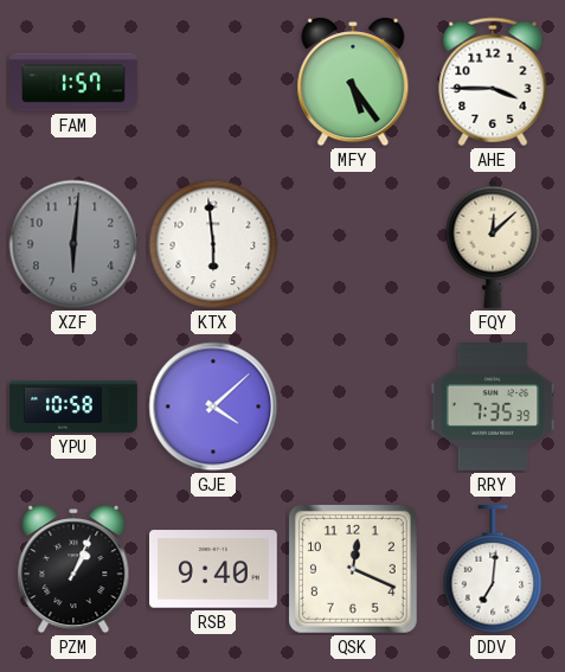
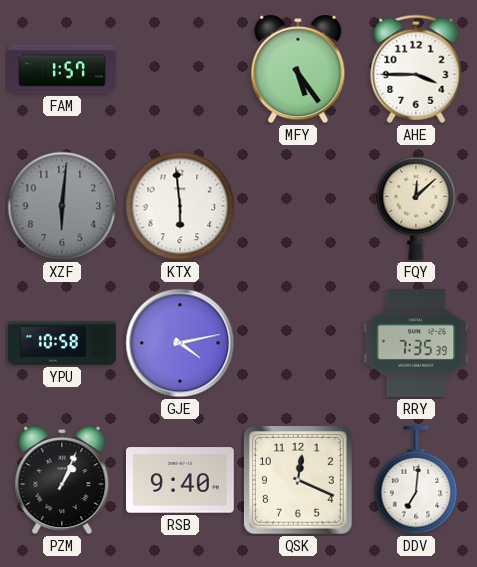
GJE: 4:08 -> 4:13 (180, 343)
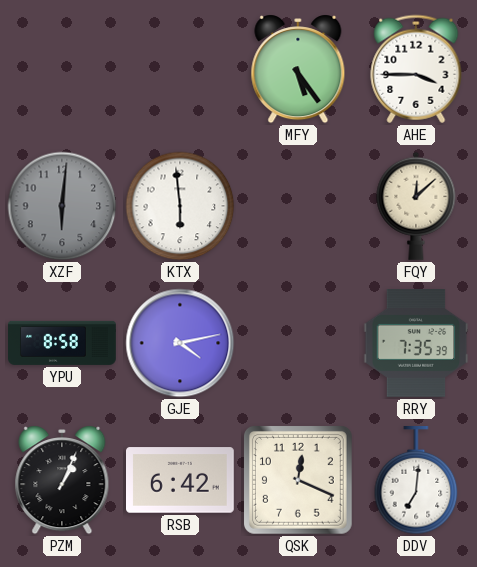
FAM: 1:57 -> none (62, 69)
YPU: 10:58 -> 8:58 (62, 343)
RSB: 9:40 -> 6:42 (181, 480)
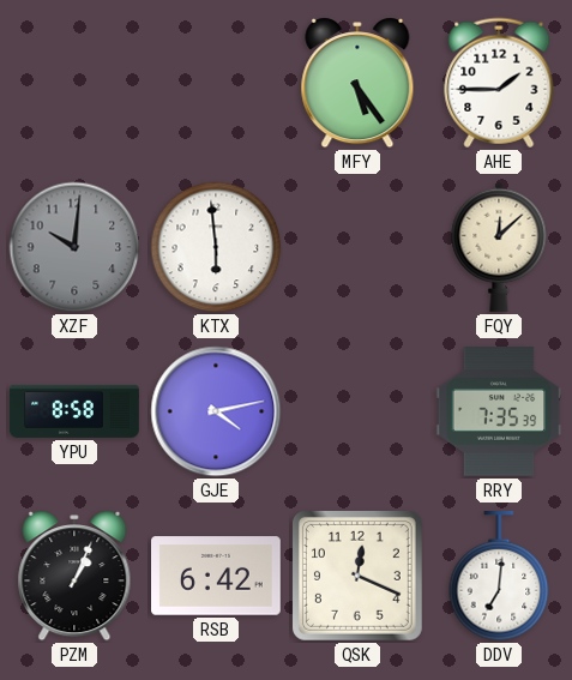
AHE: 3:45 -> 1:45 (499, 83)
XZF: 6:01 -> 10:01 (74, 247)
